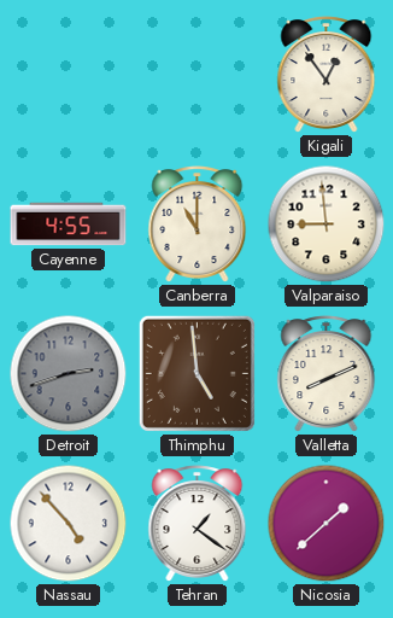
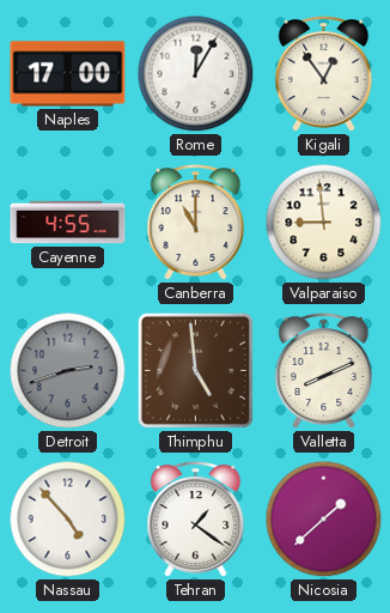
Naples: none -> 17:00 (68, 74)
Rome: none -> 12:05 (196, 74)
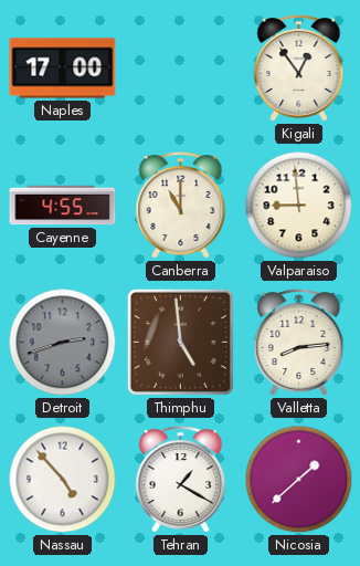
Rome: 12:05 -> none (196, 74)
Valletta: 8:11 -> 8:14 (299, 343)
Tehran: 1:21 -> 1:20 (181, 480)
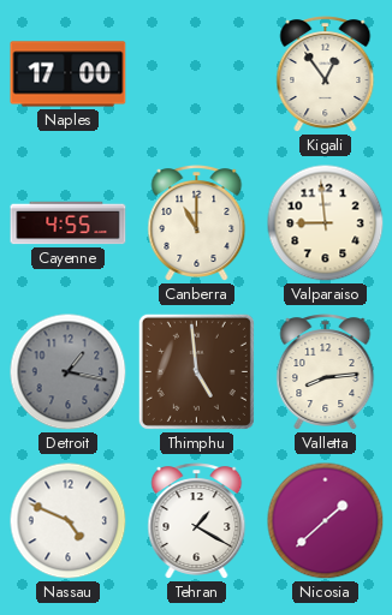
Detroit: 2:42 -> 1:17 (69, 372)
Nassau: 4:53 -> 4:49 (69, 521)
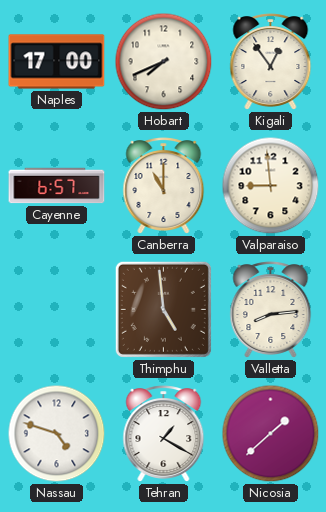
Hobart: none -> 7:41 (164, 62)
Cayenne: 4:55 -> 6:57 (57, 186)
Detroit: 1:17 -> none (69, 372)
Nassau: 4:49 -> 4:48 (57, 434)
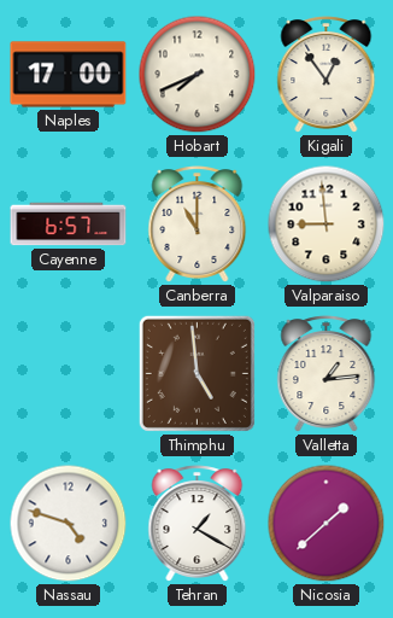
Valletta: 8:14 -> 1:14 (327, 374)
